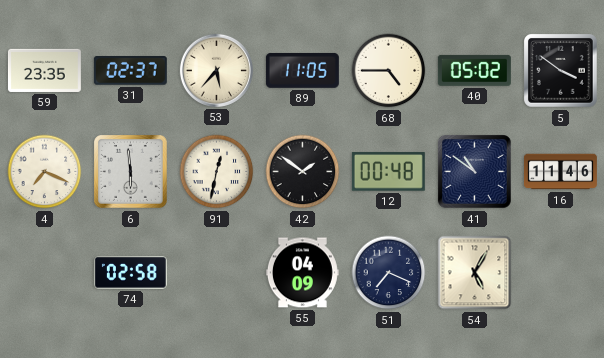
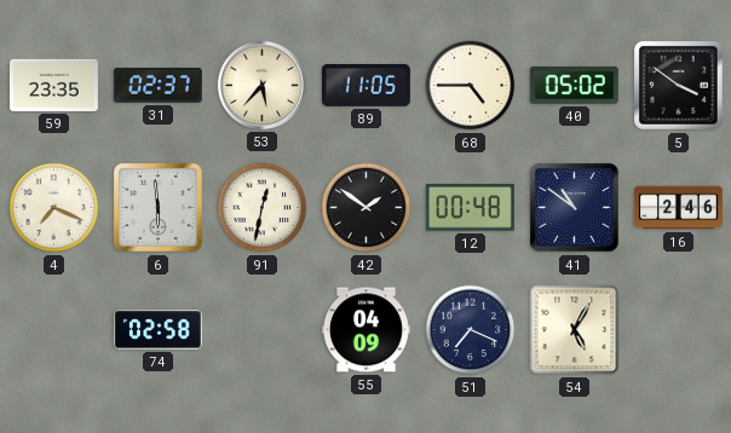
16: 11:46 -> 2:46 (678, 208)
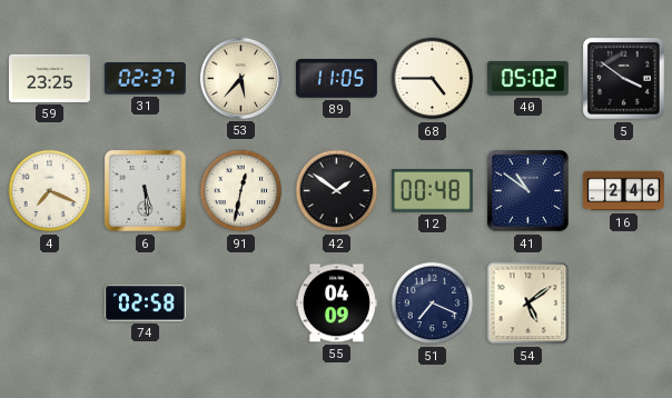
59: 23:35 -> 23:25 (49, 78)
6: 5:59 -> 5:29 (146, 191)
54: 5:05 -> 5:09 (528, 304)
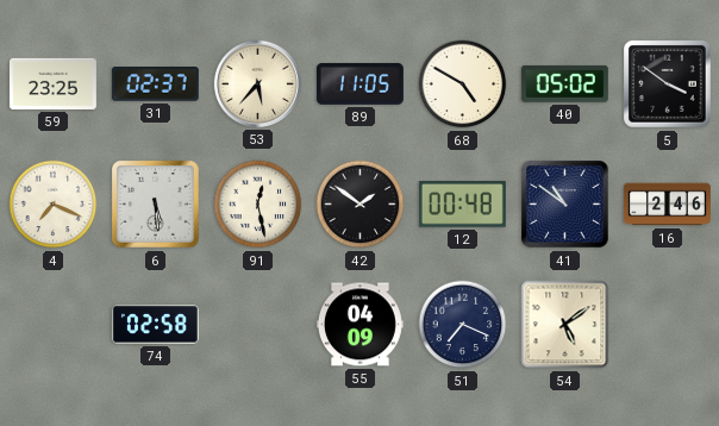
68: 4:45 -> 4:50 (463, 84)
91: 12:32 -> 12:28 (258, 205)
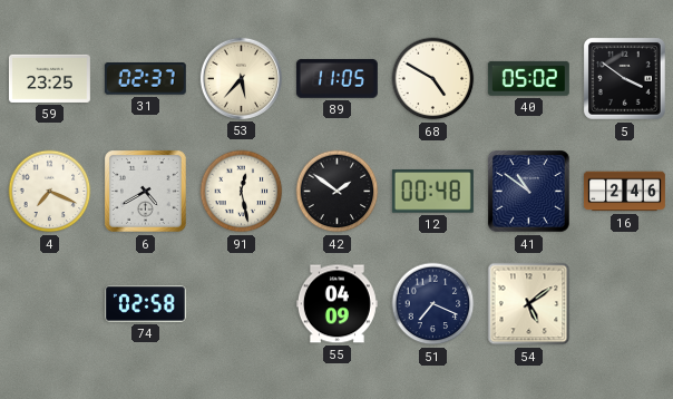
6: 5:29 -> 4:40 (146, 192)
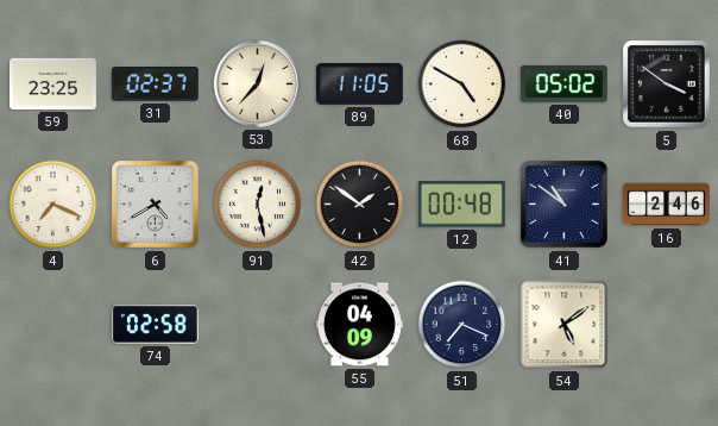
53: 5:37 -> 12:37 (257, 83)
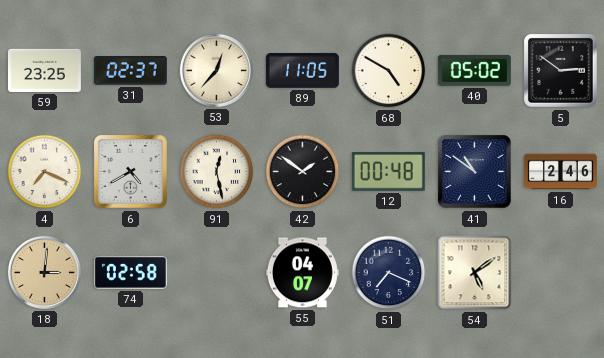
5: 3:51 -> 2:51 (561, 71)
18: none -> 3:01 (44, 272)
55: 04:09 -> 04:07 (302, 273)
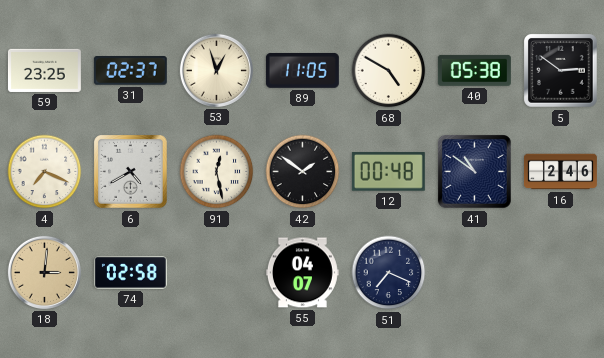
53: 12:37 -> 12:57 (216, 70)
40: 05:02 -> 05:38 (474, 70)
54: 5:09 -> none (475, 273)
